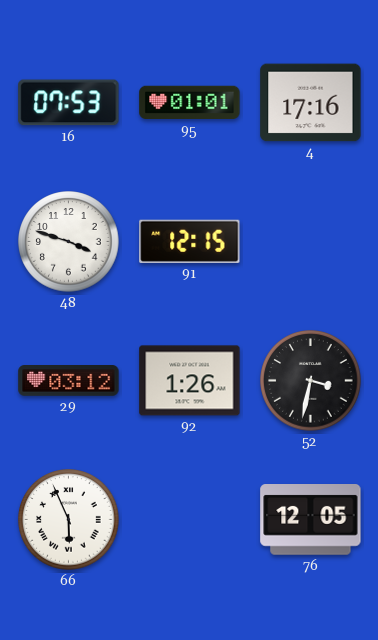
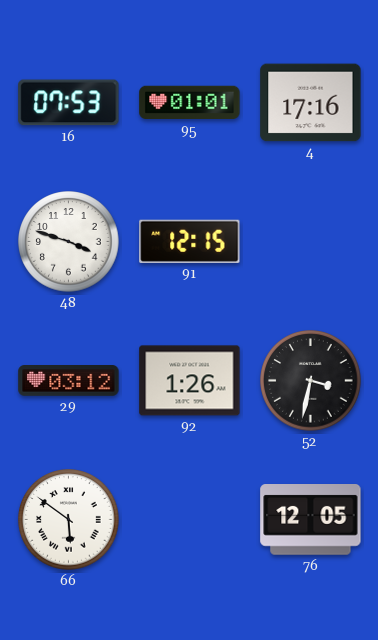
66: 5:56 -> 5:51 (69, 520)
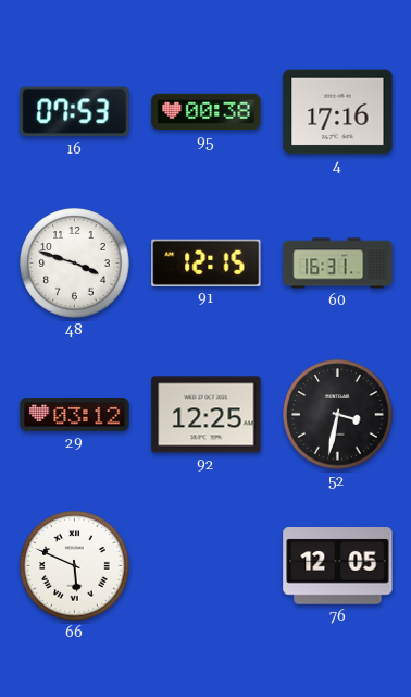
95: 01:01 -> 00:38 (207, 112)
60: none -> 16:31 (338, 264)
92: 1:26 -> 12:25 (207, 415)
66: 5:51 -> 5:49 (75, 566)
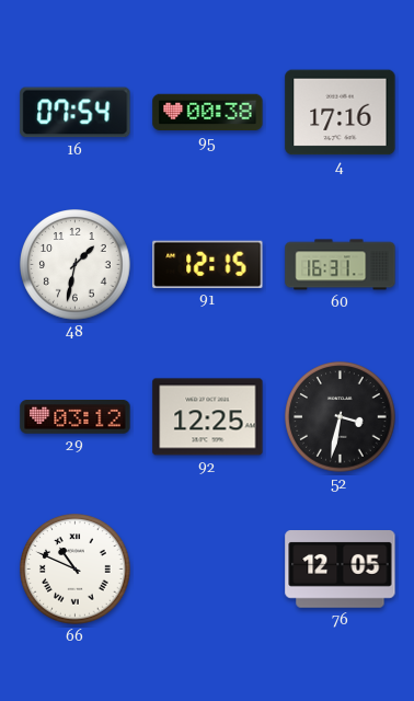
16: 07:53 -> 07:54 (76, 113)
48: 3:48 -> 1:32 (76, 265)
66: 5:49 -> 10:49 (76, 570)
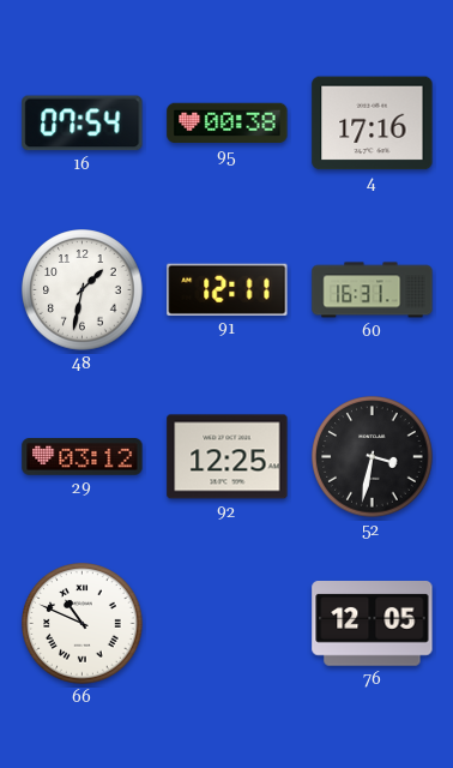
91: 12:15 -> 12:11 (228, 289)
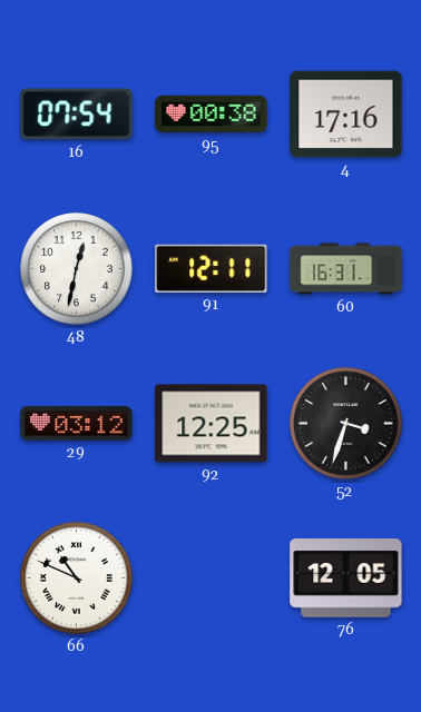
48: 1:32 -> 12:32 (77, 269)
52: 3:32 -> 3:33 (346, 424)
